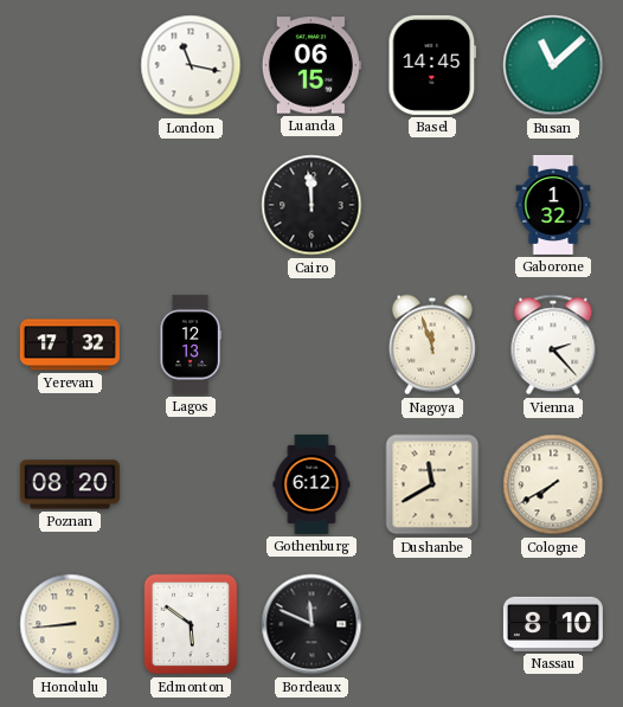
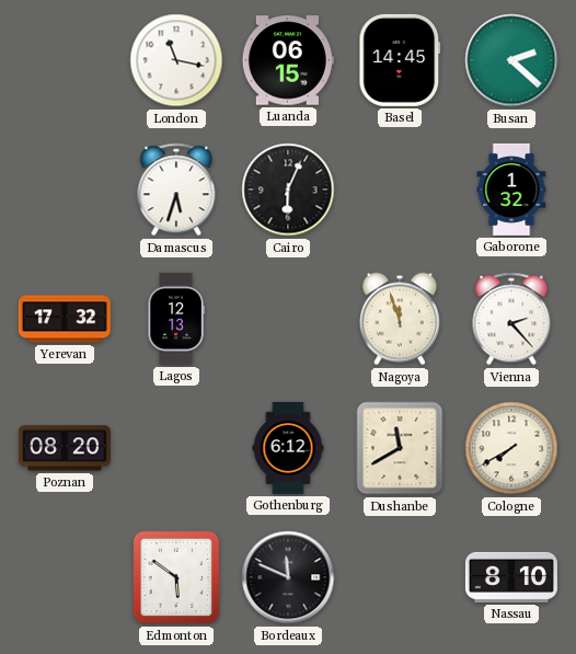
Busan: 11:08 -> 2:22 (511, 60)
Damascus: none -> 5:33 (176, 190)
Cairo: 11:59 -> 6:04 (288, 190)
Honolulu: 8:44 -> none (70, 624)
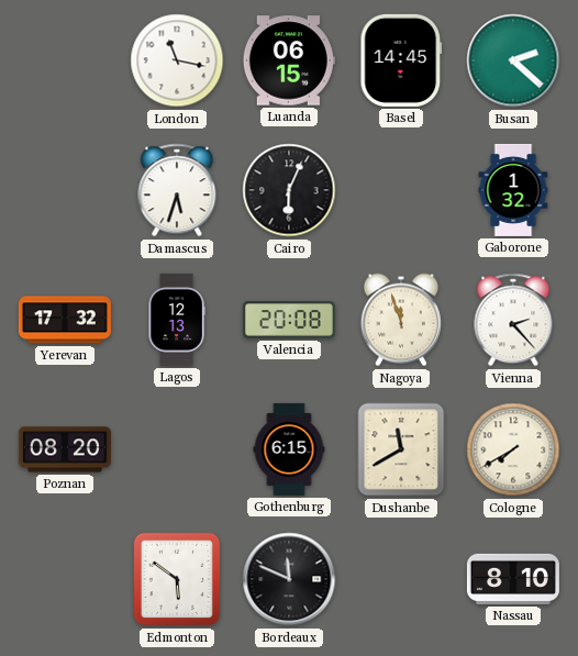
Valencia: none -> 20:08 (289, 320)
Gothenburg: 6:12 -> 6:15 (289, 449)
